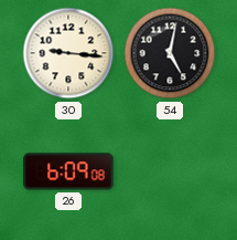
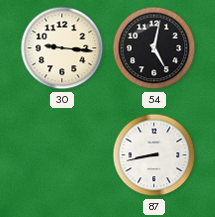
26: 6:09 -> none (68, 171)
87: none -> 8:43 (154, 155)
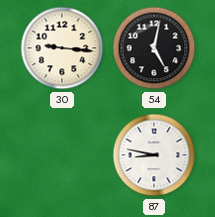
87: 8:43 -> 8:47 (154, 155)
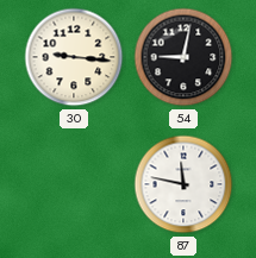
54: 5:02 -> 9:02 (183, 57)
87: 8:47 -> 11:47 (183, 184)
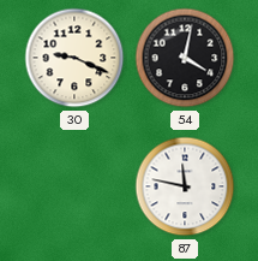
30: 9:16 -> 9:19 (74, 58)
54: 9:02 -> 4:02 (185, 58)
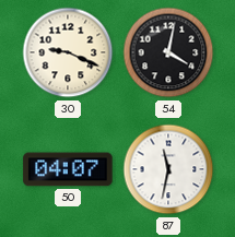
50: none -> 04:07 (68, 169)
87: 11:47 -> 11:32 (168, 169)
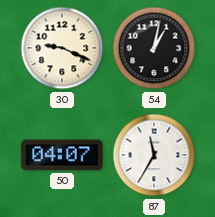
54: 4:02 -> 1:02 (154, 48)
87: 11:32 -> 11:35 (154, 155)
